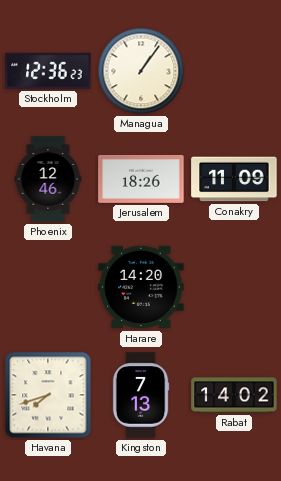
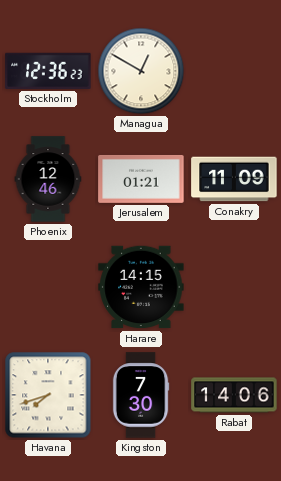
Managua: 1:06 -> 12:50 (141, 71)
Jerusalem: 18:26 -> 01:21 (141, 179)
Harare: 14:20 -> 14:15 (141, 287)
Kingston: 7:13 -> 7:30 (141, 395)
Rabat: 14:02 -> 14:06 (234, 395)
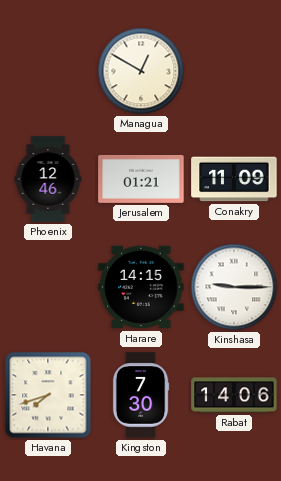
Stockholm: 12:36 -> none (48, 71)
Kinshasa: none -> 9:15 (234, 287)
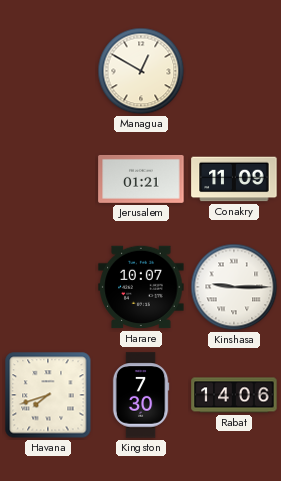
Phoenix: 12:46 -> none (48, 179)
Harare: 14:15 -> 10:07 (141, 287)
